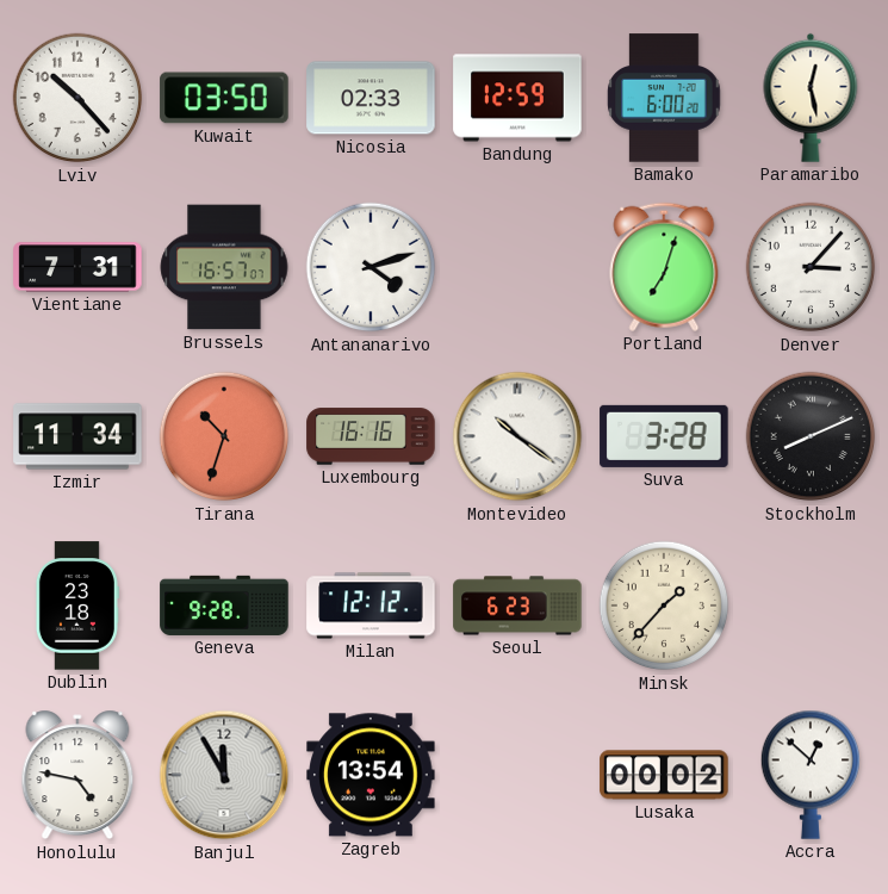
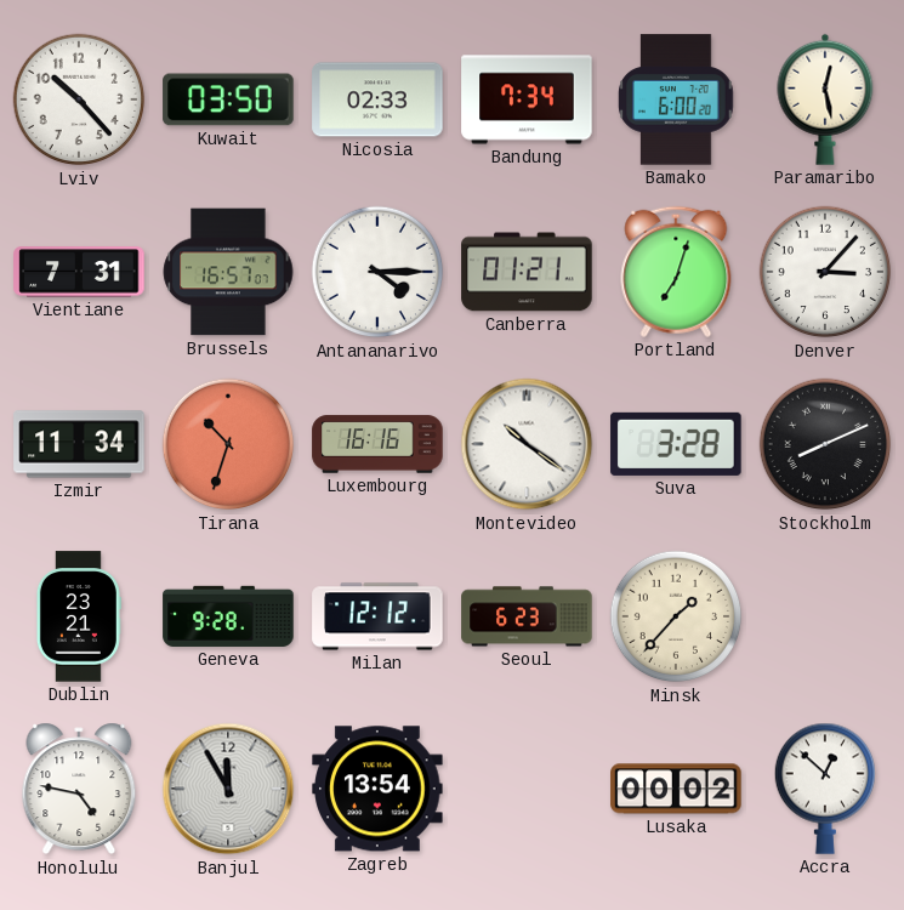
Bandung: 12:59 -> 7:34 (527, 99)
Antananarivo: 4:12 -> 4:15 (377, 272)
Canberra: none -> 01:21 (527, 272)
Dublin: 23:18 -> 23:21 (78, 616)
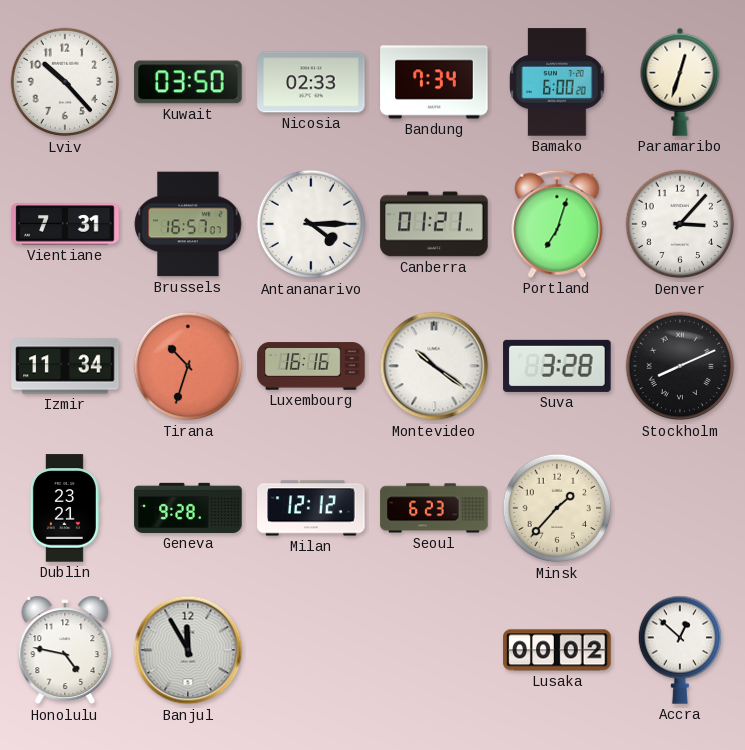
Paramaribo: 12:28 -> 12:33 (680, 82)
Zagreb: 13:54 -> none (377, 789)
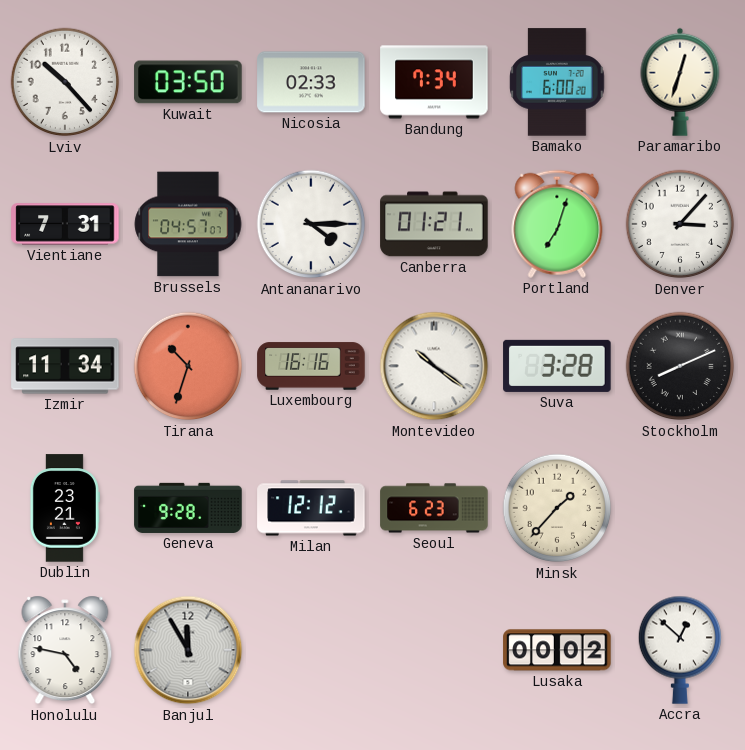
Brussels: 16:57 -> 04:57 (188, 224)
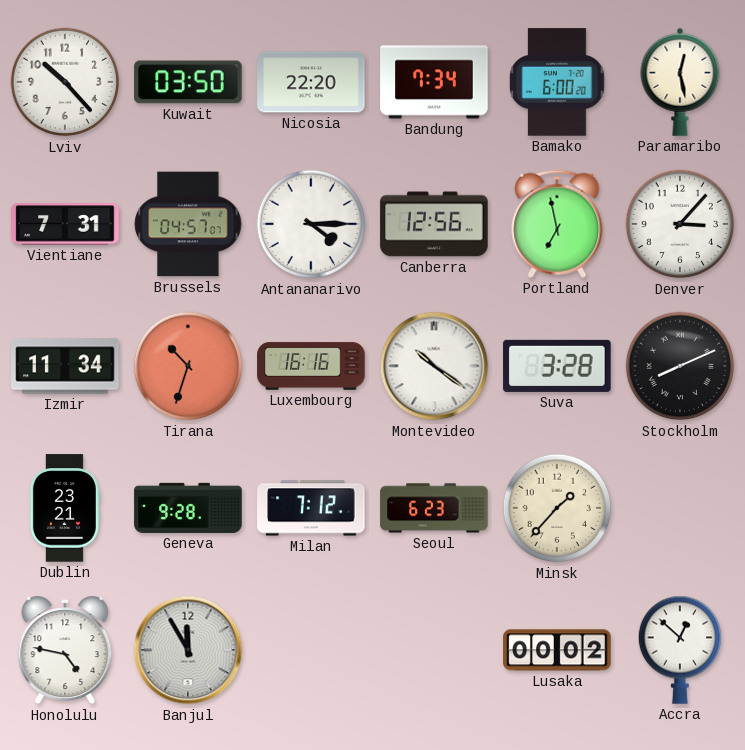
Nicosia: 02:33 -> 22:20 (311, 82)
Paramaribo: 12:33 -> 12:28 (680, 82)
Canberra: 01:21 -> 12:56 (434, 224)
Portland: 7:03 -> 6:58 (557, 224)
Milan: 12:12 -> 7:12 (311, 508)
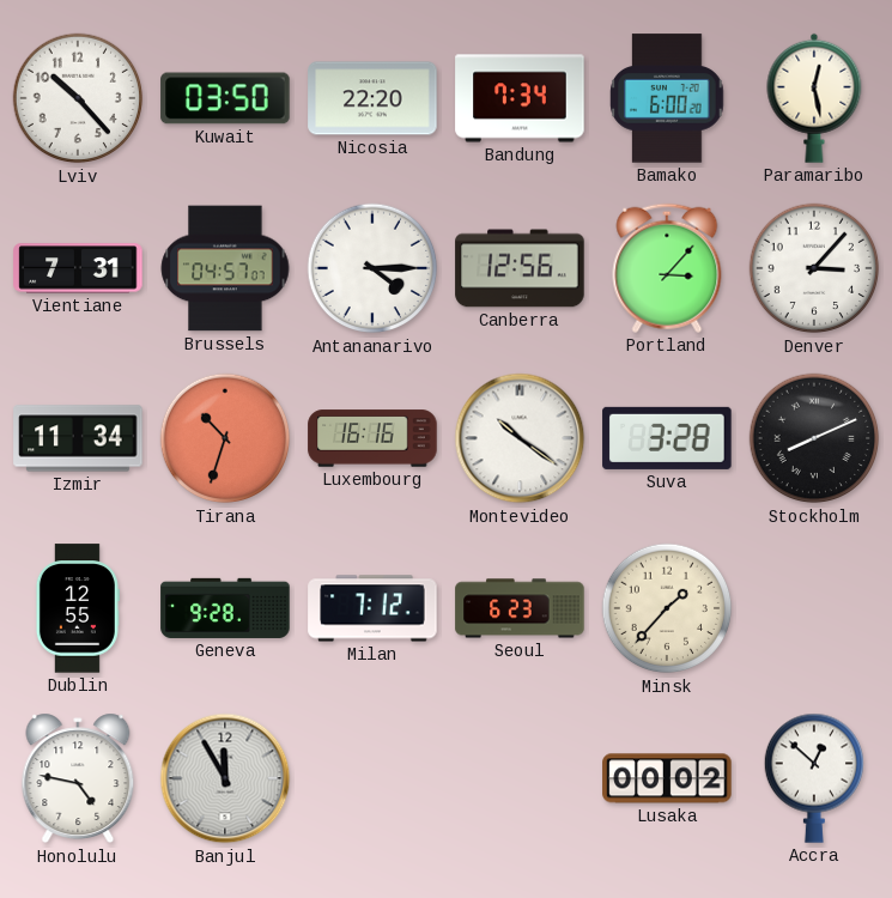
Portland: 6:58 -> 3:07 (667, 268)
Dublin: 23:21 -> 12:55 (77, 608)
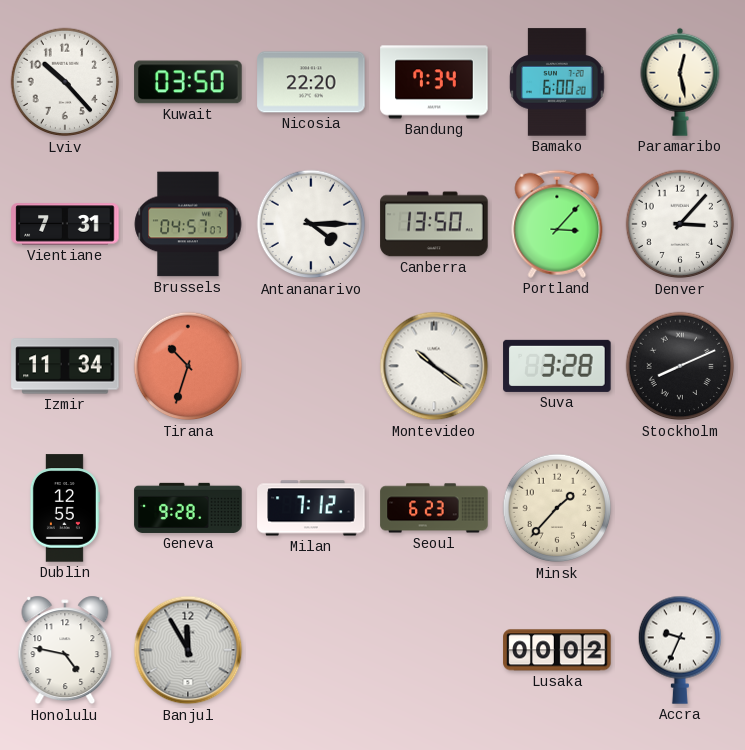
Canberra: 12:56 -> 13:50 (434, 224)
Luxembourg: 16:16 -> none (372, 438)
Accra: 12:52 -> 9:34 (679, 650)
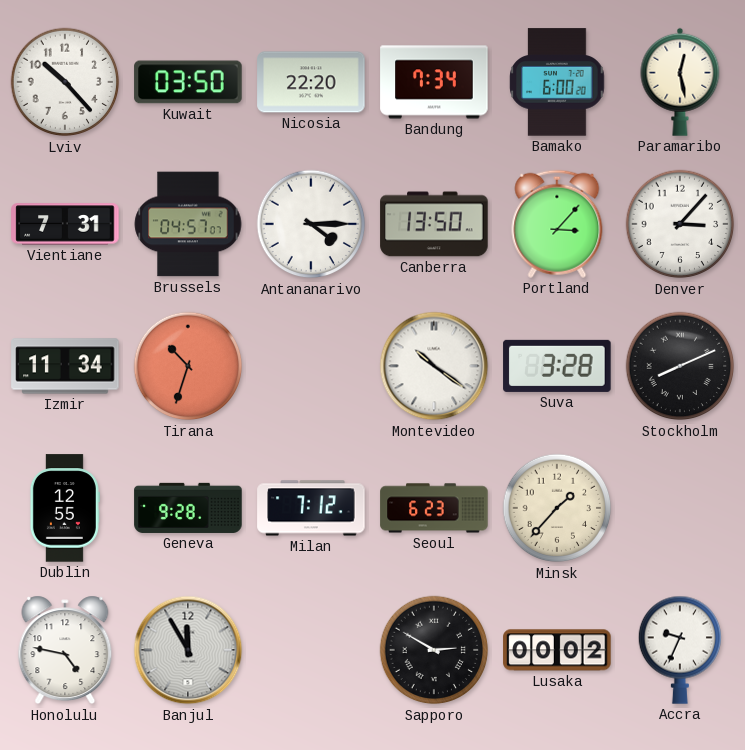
Sapporo: none -> 2:50 (434, 650)
